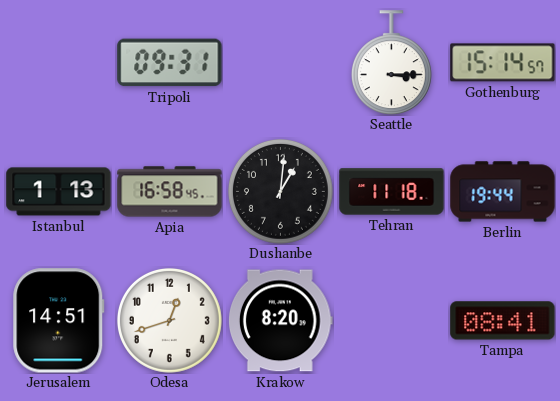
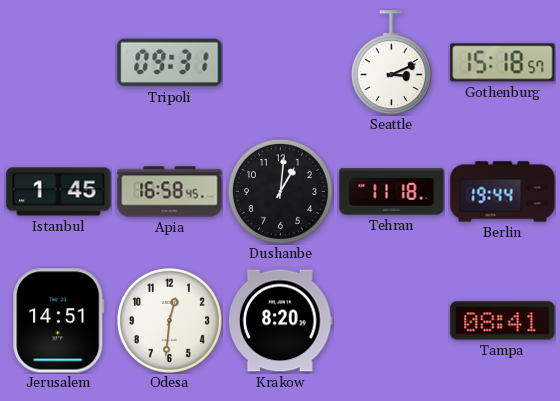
Seattle: 3:15 -> 3:11 (391, 63)
Gothenburg: 15:14 -> 15:18 (503, 63)
Istanbul: 1:13 -> 1:45 (59, 192)
Odesa: 12:42 -> 12:31 (169, 320)
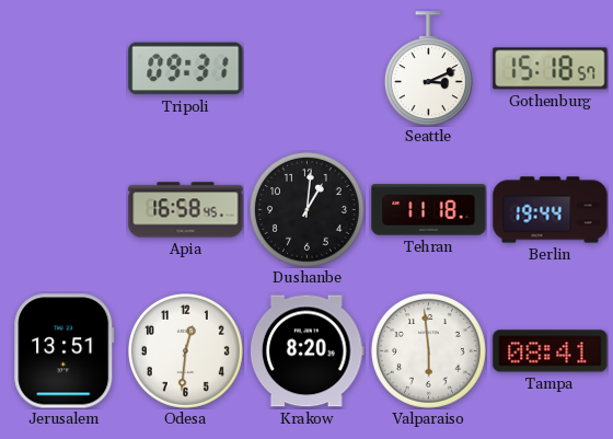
Istanbul: 1:45 -> none (59, 192)
Jerusalem: 14:51 -> 13:51 (65, 351)
Valparaiso: none -> 5:59 (428, 350)
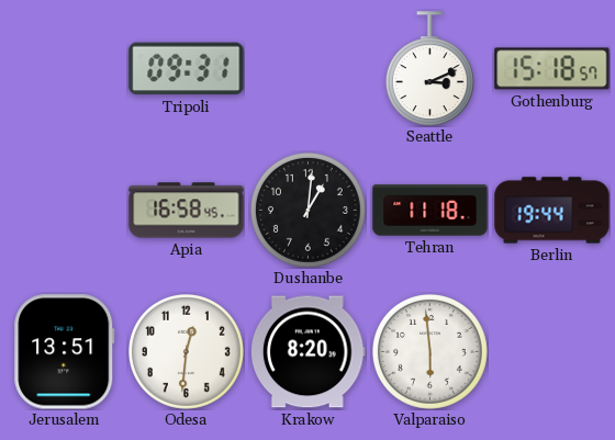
Tampa: 08:41 -> none (551, 351)
